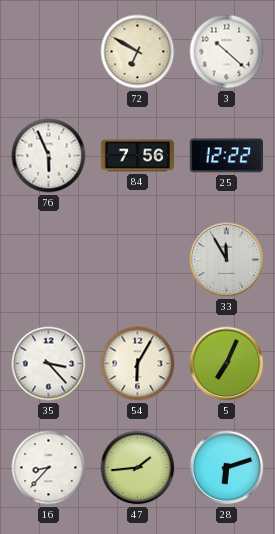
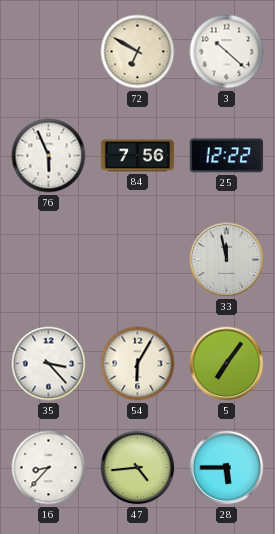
33: 11:55 -> 11:58 (227, 260)
5: 7:04 -> 7:06 (227, 364)
47: 1:44 -> 4:44 (138, 468)
28: 6:12 -> 5:45 (227, 468)
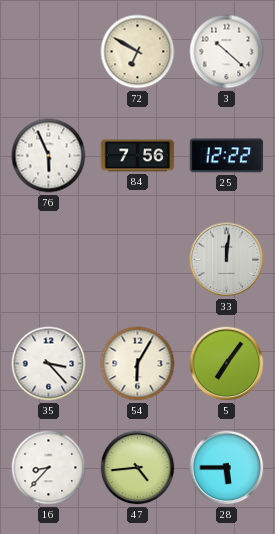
33: 11:58 -> 12:01 (227, 260)
